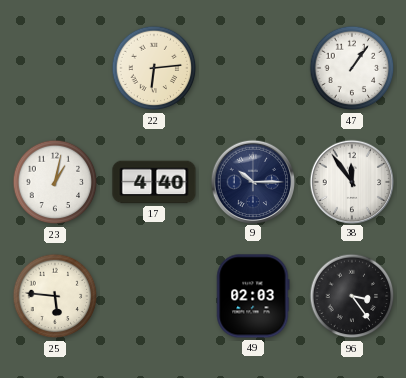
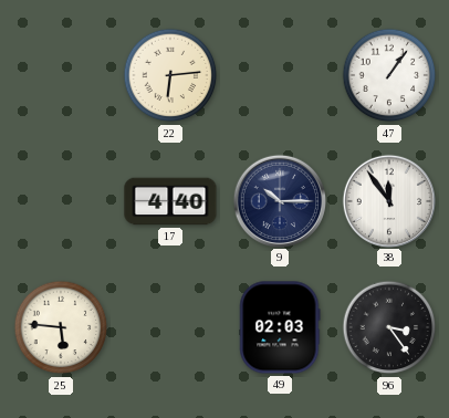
23: 1:02 -> none (55, 182)
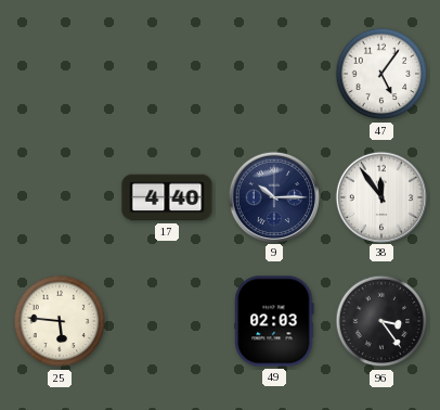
22: 6:14 -> none (170, 75)
47: 1:06 -> 5:06 (381, 74)
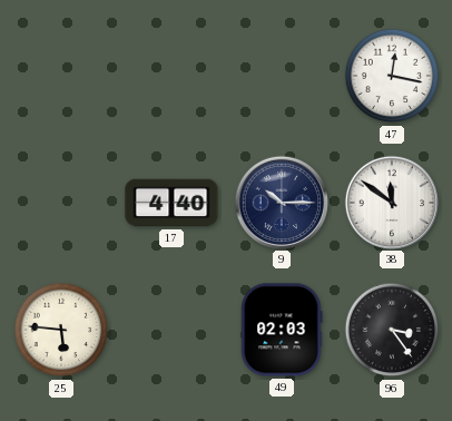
47: 5:06 -> 12:17 (392, 76)
38: 11:54 -> 11:51 (391, 202)
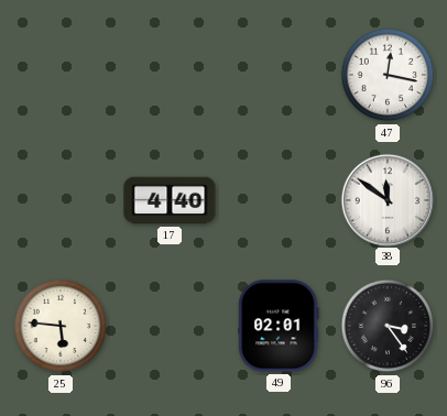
9: 10:15 -> none (281, 202)
49: 02:03 -> 02:01 (279, 326)
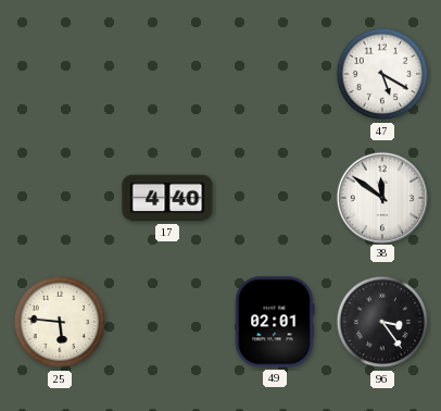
47: 12:17 -> 5:20 (382, 74)
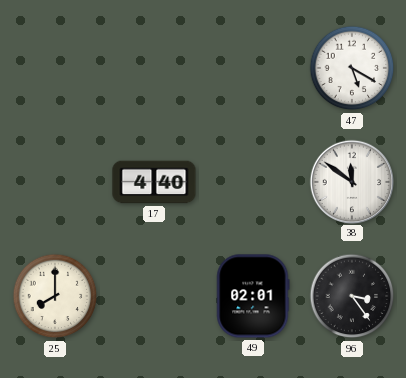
25: 5:46 -> 8:00 (55, 296)
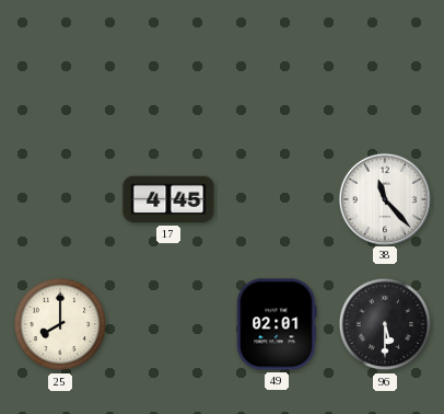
47: 5:20 -> none (352, 68)
17: 4:40 -> 4:45 (168, 199)
38: 11:51 -> 11:23 (384, 198)
96: 3:24 -> 5:30 (385, 324)
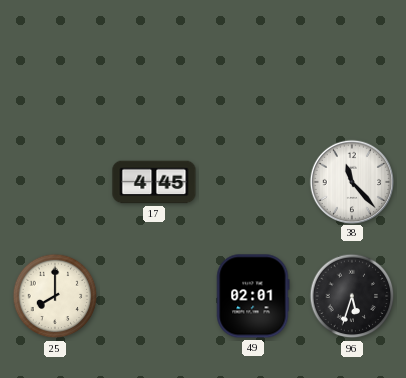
96: 5:30 -> 5:33 (352, 296)
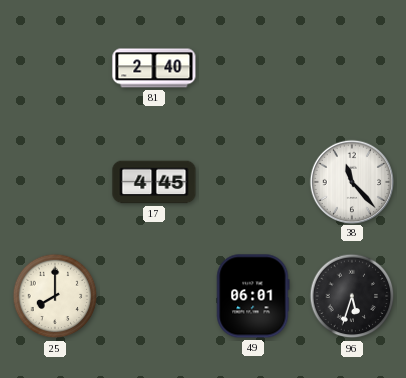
81: none -> 2:40 (154, 68)
49: 02:01 -> 06:01 (253, 296)
